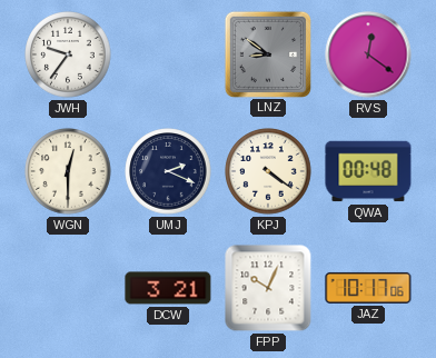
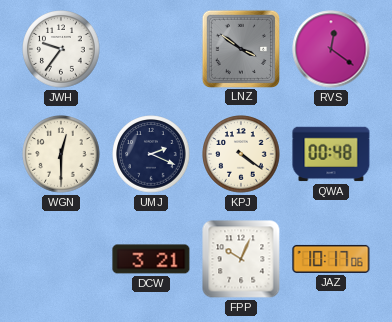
LNZ: 8:51 -> 3:51 (240, 48)
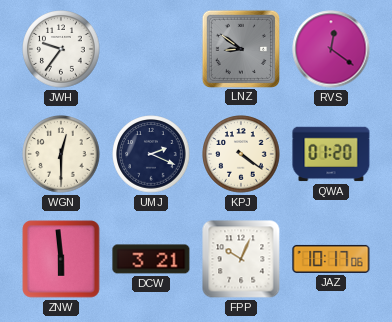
LNZ: 3:51 -> 8:51 (240, 48)
QWA: 00:48 -> 01:20 (331, 154)
ZNW: none -> 5:59 (61, 259)
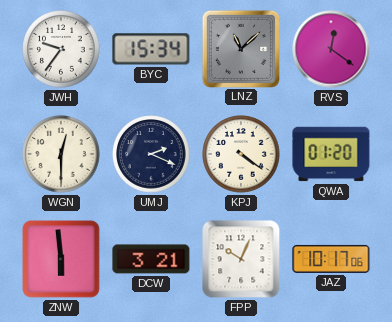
BYC: none -> 15:34 (151, 49)
LNZ: 8:51 -> 11:08 (240, 48)
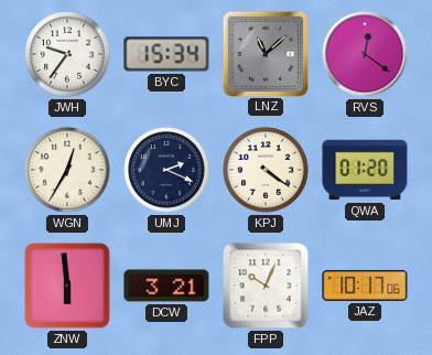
WGN: 12:30 -> 12:35 (67, 170)
